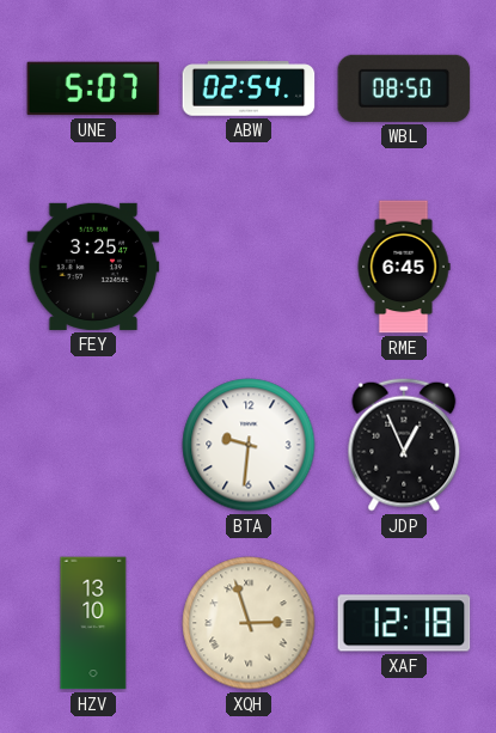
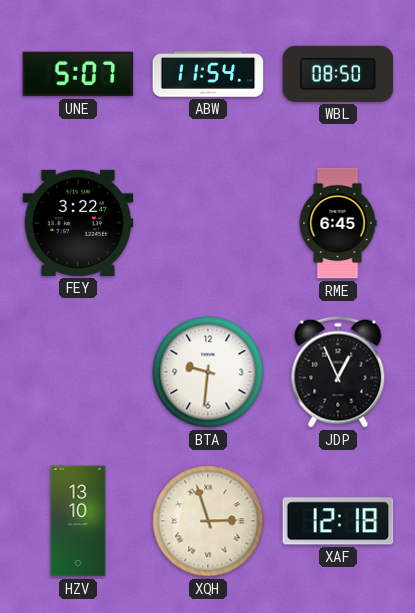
ABW: 02:54 -> 11:54 (208, 74)
FEY: 3:25 -> 3:22 (78, 223)
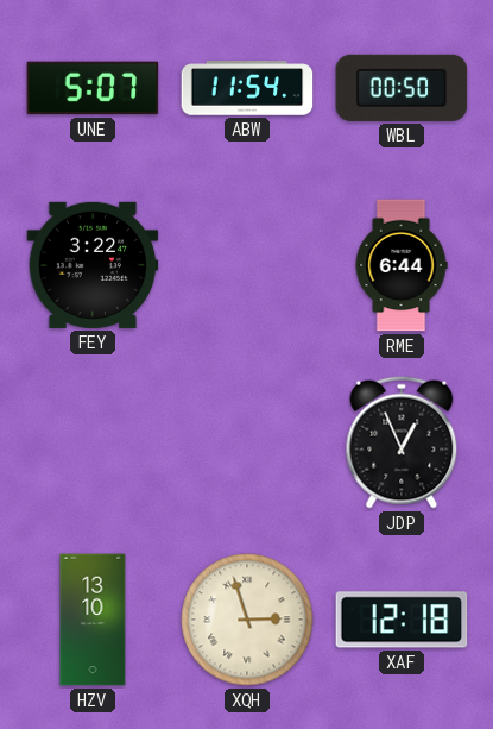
WBL: 08:50 -> 00:50 (402, 88)
RME: 6:45 -> 6:44 (402, 265)
BTA: 9:31 -> none (208, 372)
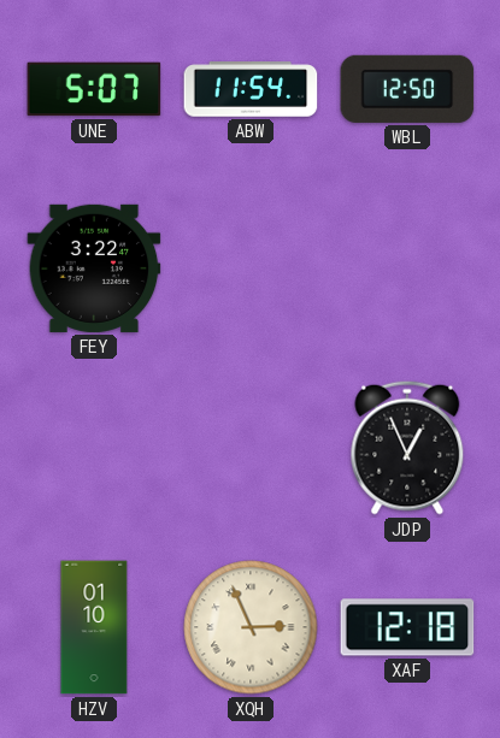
WBL: 00:50 -> 12:50 (407, 89)
RME: 6:44 -> none (402, 265)
HZV: 13:10 -> 01:10 (94, 627)
XQH: 2:57 -> 2:56 (251, 627)
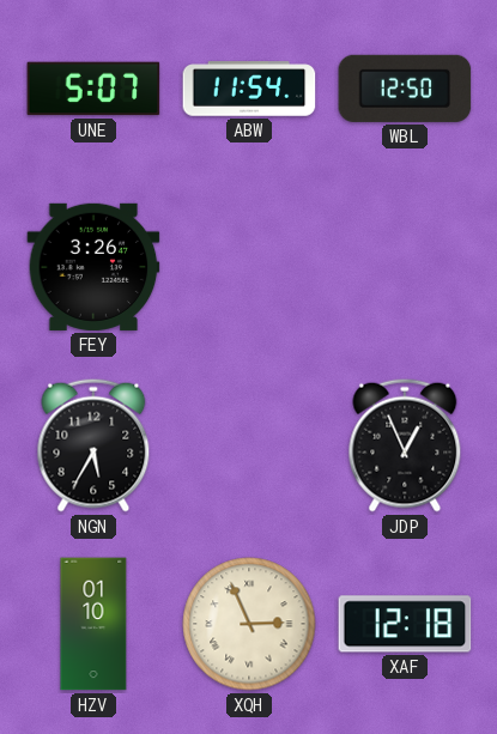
FEY: 3:22 -> 3:26 (93, 267)
NGN: none -> 5:35 (93, 445)
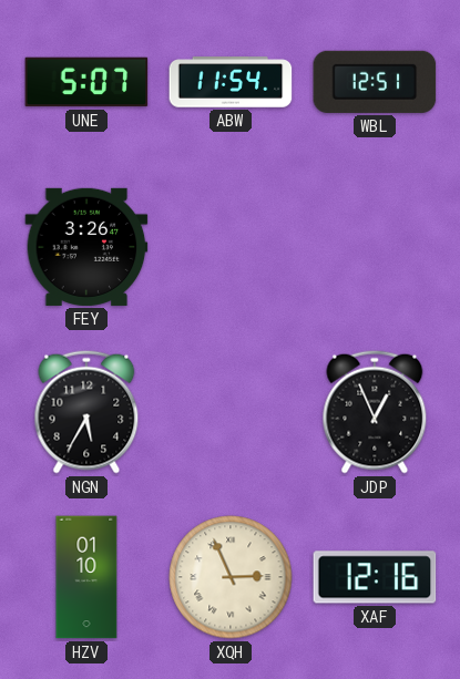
WBL: 12:50 -> 12:51 (375, 82)
XAF: 12:18 -> 12:16 (375, 577)
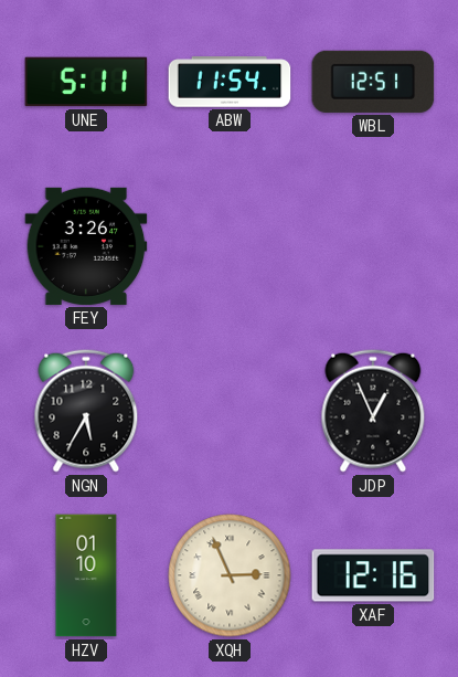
UNE: 5:07 -> 5:11 (86, 82)
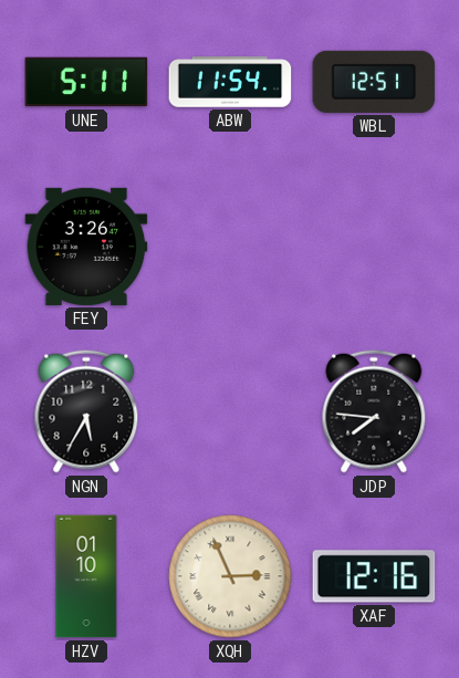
JDP: 12:56 -> 7:46 (374, 411)
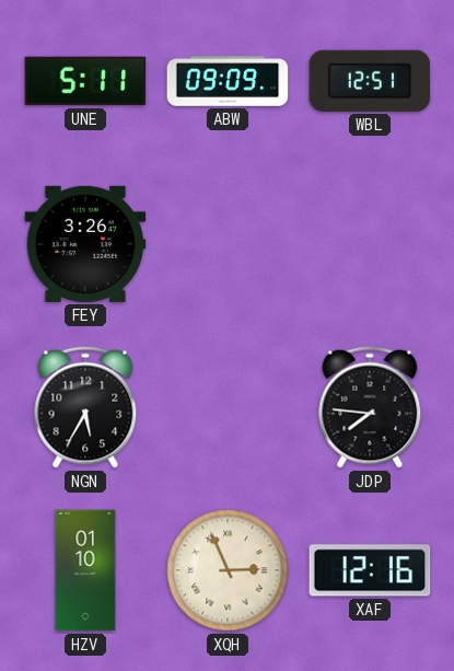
ABW: 11:54 -> 09:09 (228, 81)
